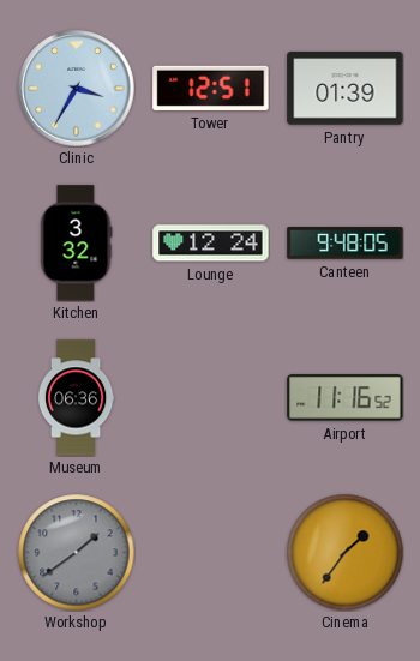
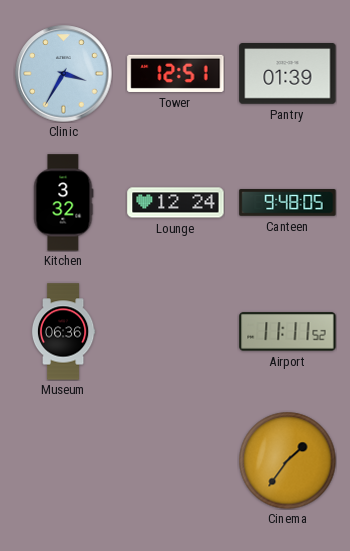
Airport: 11:16 -> 11:11 (288, 332)
Workshop: 1:39 -> none (76, 552)
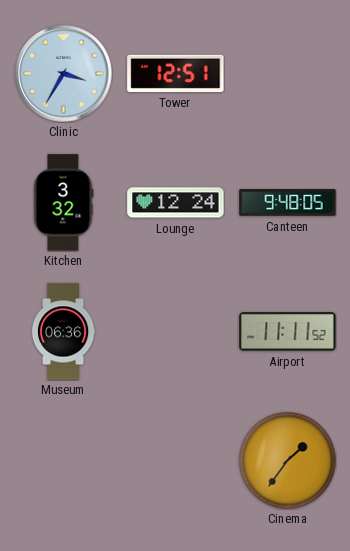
Pantry: 01:39 -> none (288, 74)
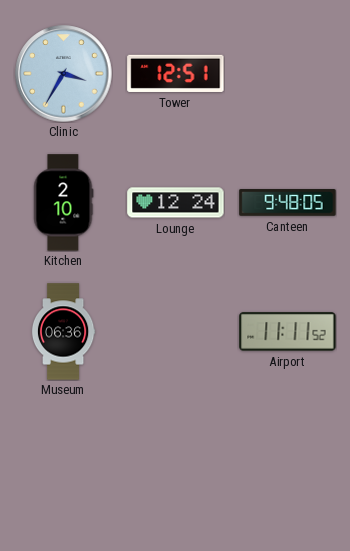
Kitchen: 3:32 -> 2:10 (64, 203)
Cinema: 1:36 -> none (287, 460)
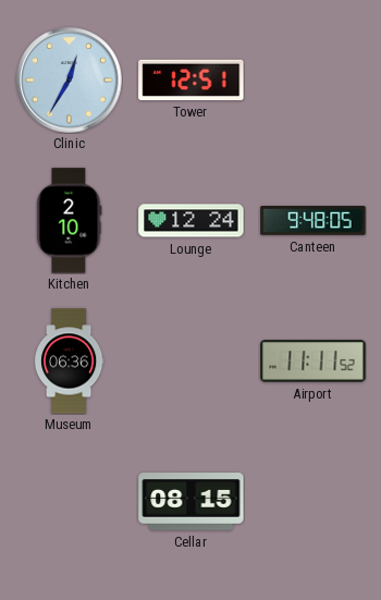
Clinic: 3:35 -> 12:35 (70, 81)
Cellar: none -> 08:15 (192, 502)
